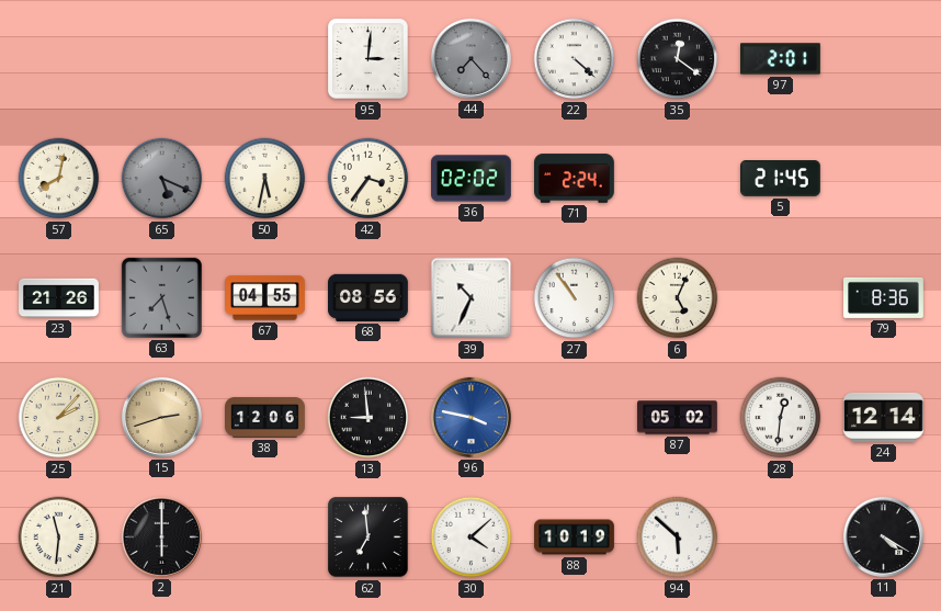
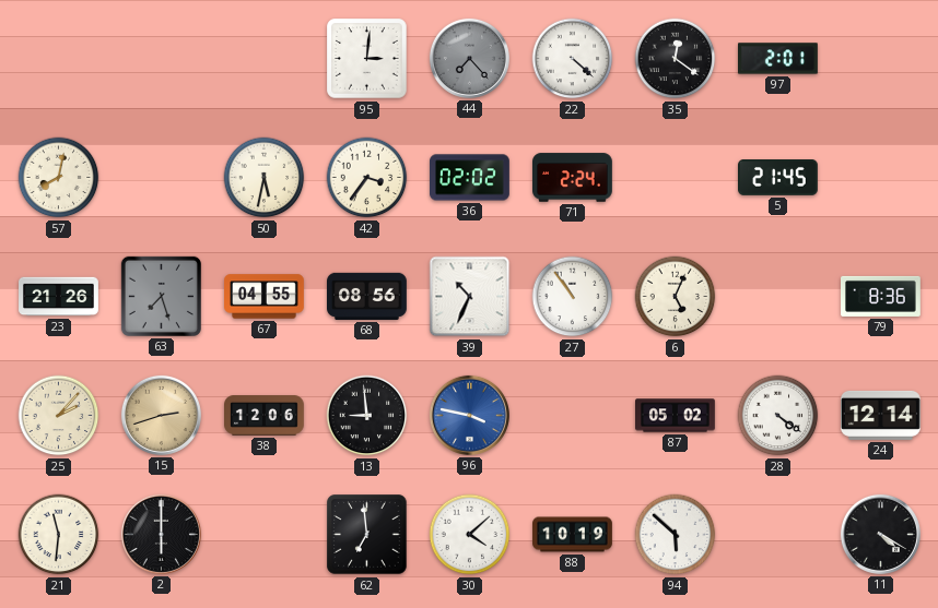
65: 5:19 -> none (162, 179)
28: 12:31 -> 4:21 (778, 416)
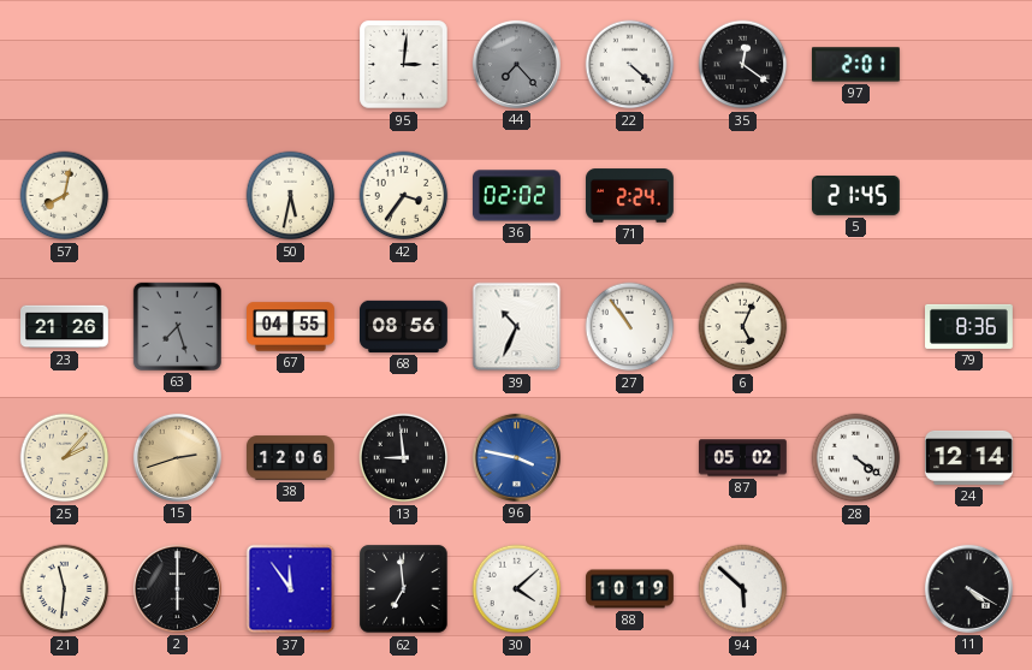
37: none -> 11:54 (291, 589)
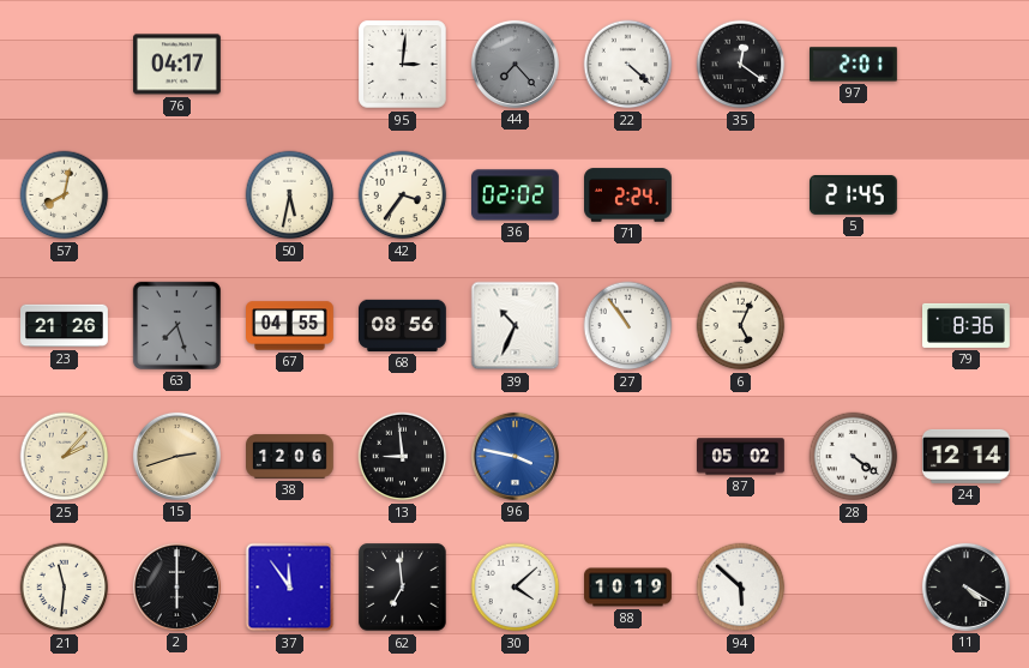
76: none -> 04:17 (177, 65)
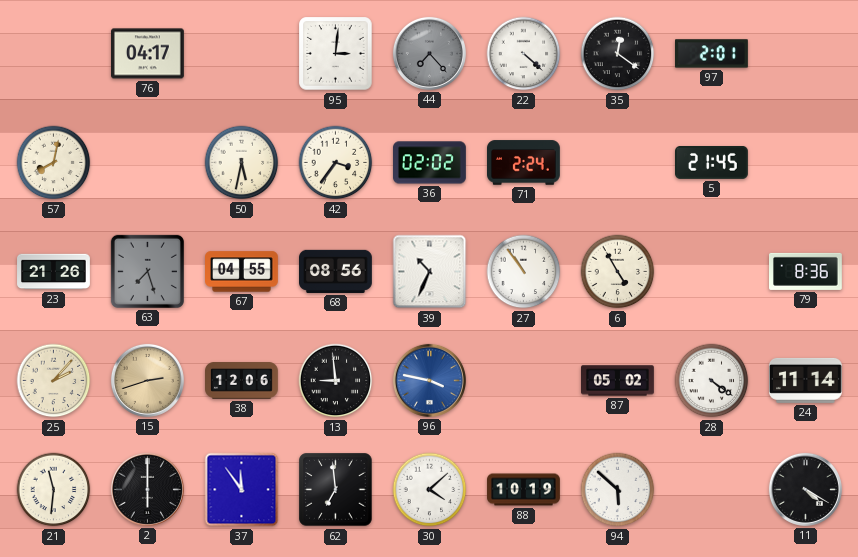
6: 5:04 -> 4:55 (618, 272)
24: 12:14 -> 11:14 (806, 380)
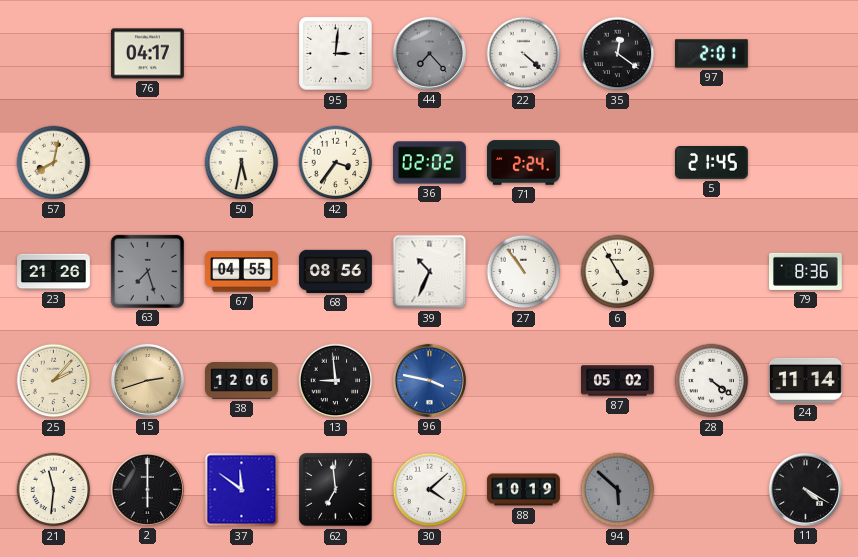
37: 11:54 -> 11:51 (242, 490)
94 dial: white -> grey (618, 490)
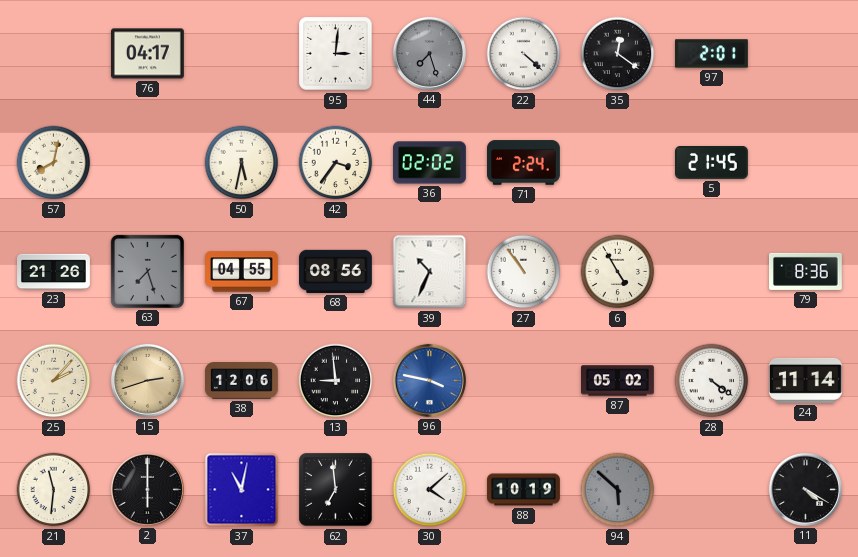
44: 7:23 -> 7:27 (429, 53)
37: 11:51 -> 11:02 (242, 490)
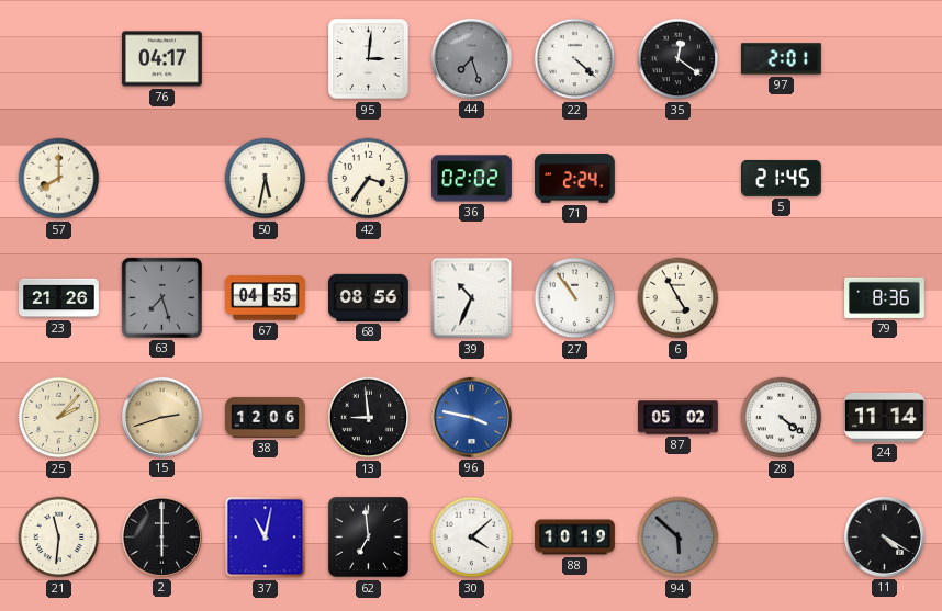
57: 8:02 -> 8:00 (59, 179)
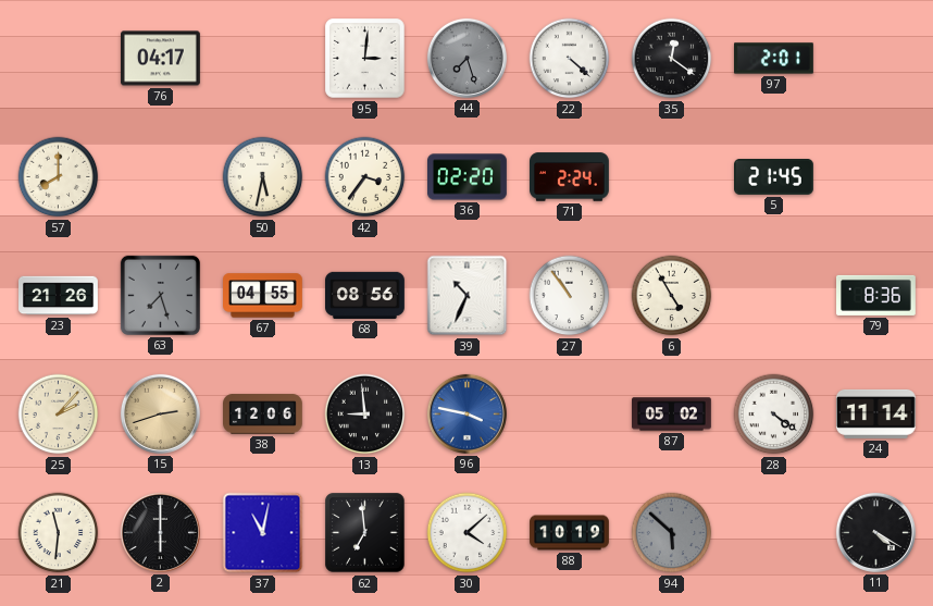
36: 02:02 -> 02:20 (468, 177)
